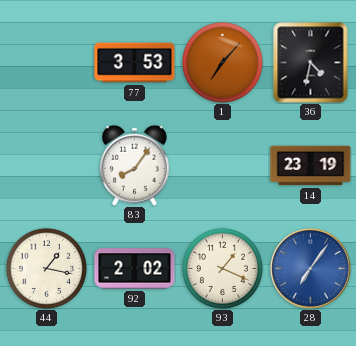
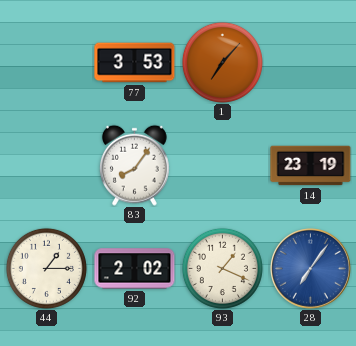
36: 4:32 -> none (311, 63)
44: 1:17 -> 1:15 (46, 268)
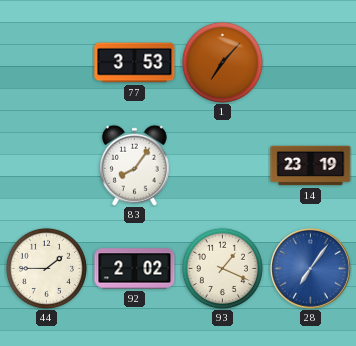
44: 1:15 -> 1:45 (46, 268)
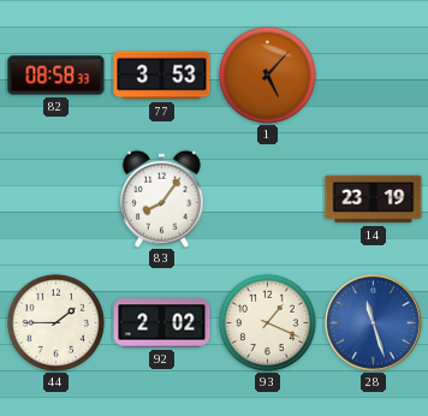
82: none -> 08:58 (57, 76)
1: 7:07 -> 5:07 (267, 75)
28: 7:06 -> 11:27 (374, 323)
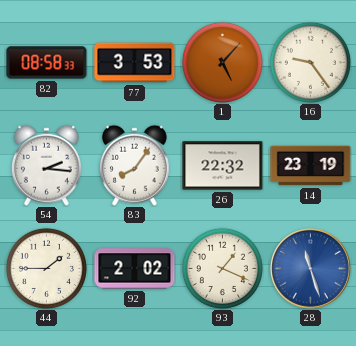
16: none -> 9:24 (310, 62)
54: none -> 2:16 (46, 165)
26: none -> 22:32 (223, 166)
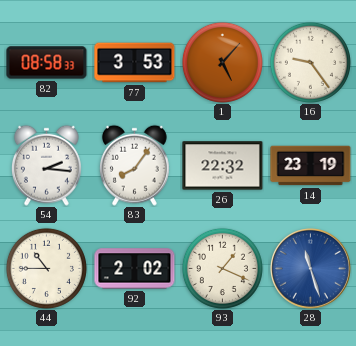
44: 1:45 -> 10:45 (46, 268)
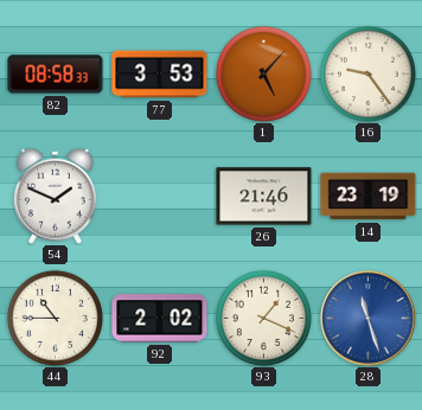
54: 2:16 -> 1:49 (55, 196)
83: 8:06 -> none (134, 165)
26: 22:32 -> 21:46 (264, 197)
